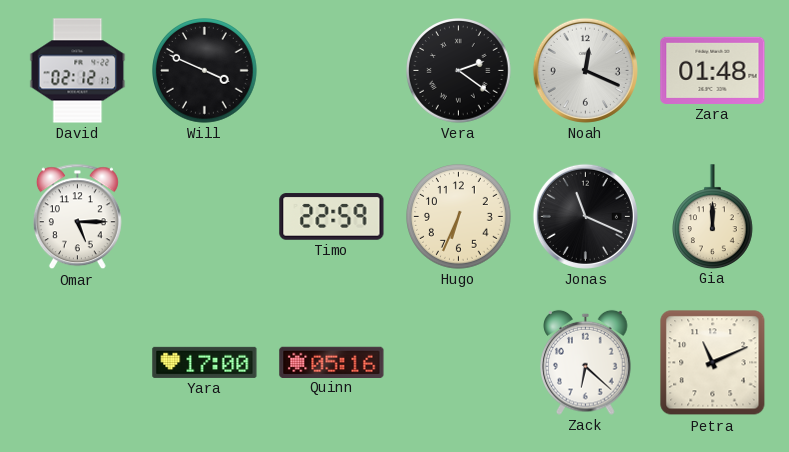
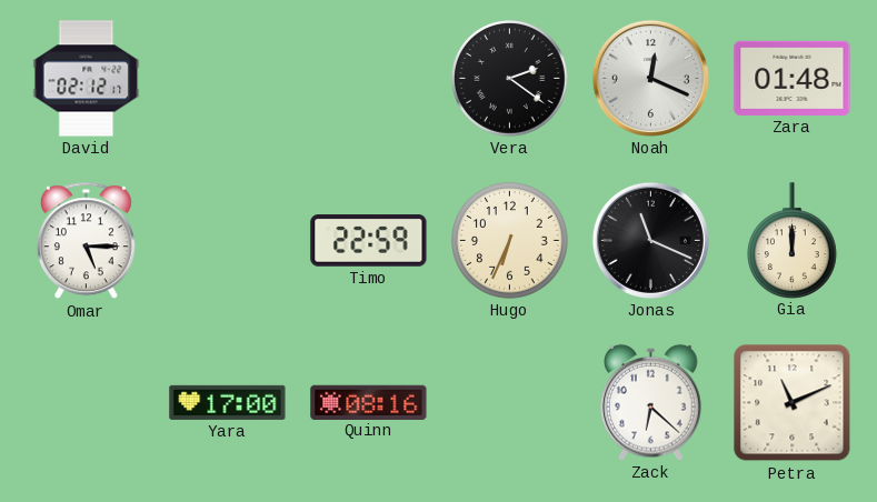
Will: 3:49 -> none (205, 71)
Quinn: 05:16 -> 08:16 (369, 402)
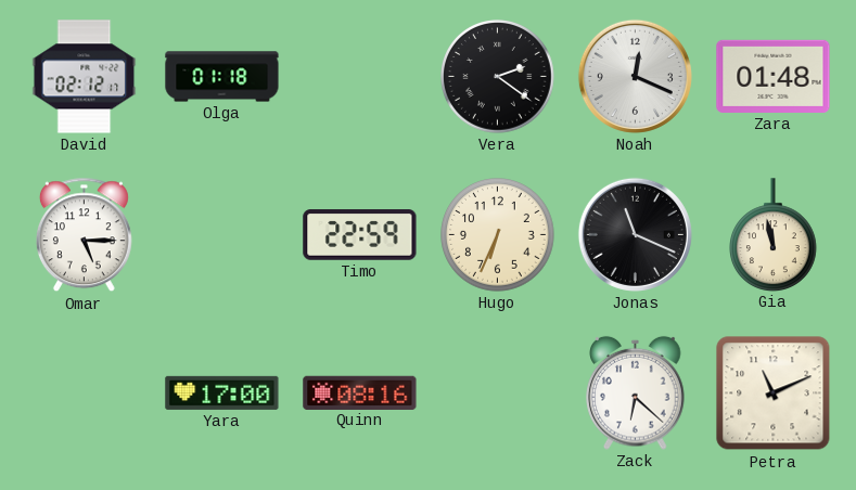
Olga: none -> 01:18 (222, 77)
Gia: 12:00 -> 11:58 (774, 234)
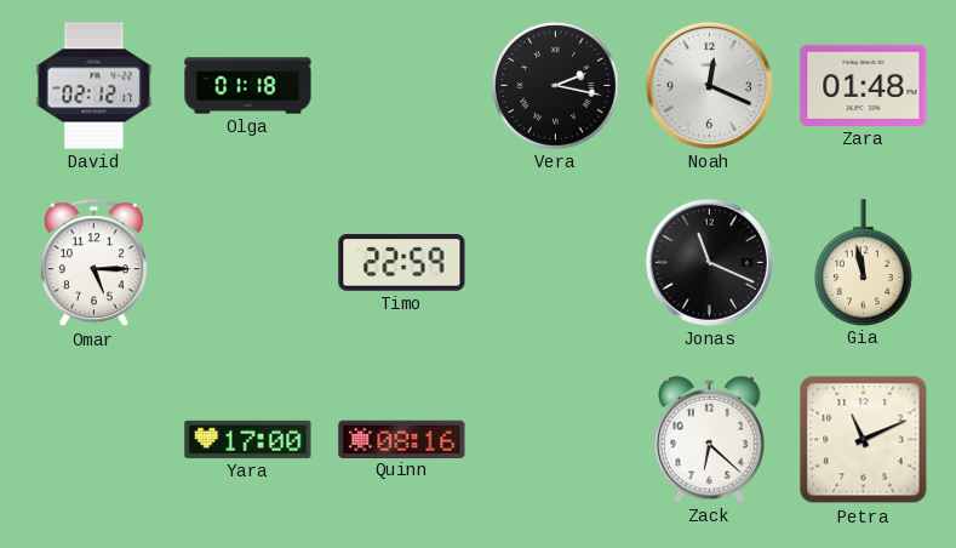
Vera: 2:21 -> 2:17 (556, 86)
Hugo: 6:34 -> none (498, 235)
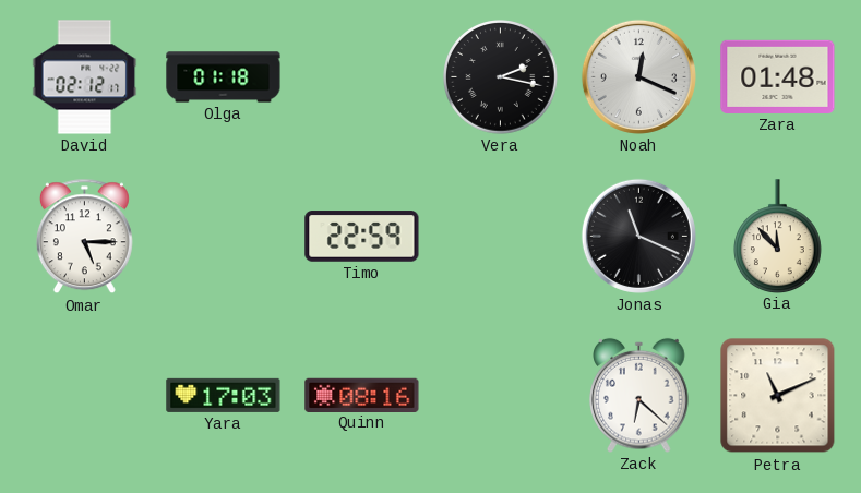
Gia: 11:58 -> 11:53 (778, 236)
Yara: 17:00 -> 17:03 (224, 395)
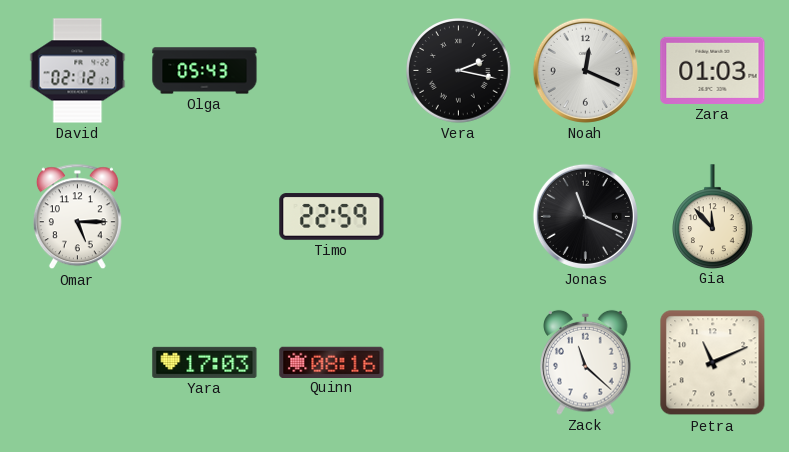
Olga: 01:18 -> 05:43 (205, 71)
Zara: 01:48 -> 01:03 (713, 70)
Zack: 6:22 -> 11:22 (586, 362)
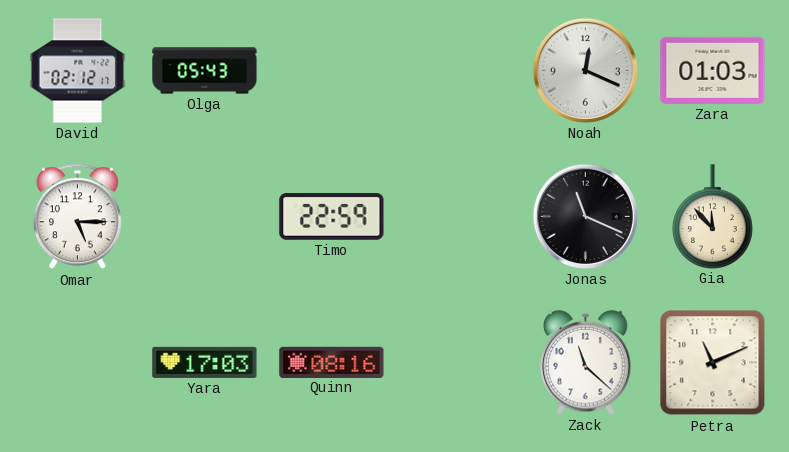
Vera: 2:17 -> none (459, 71)
